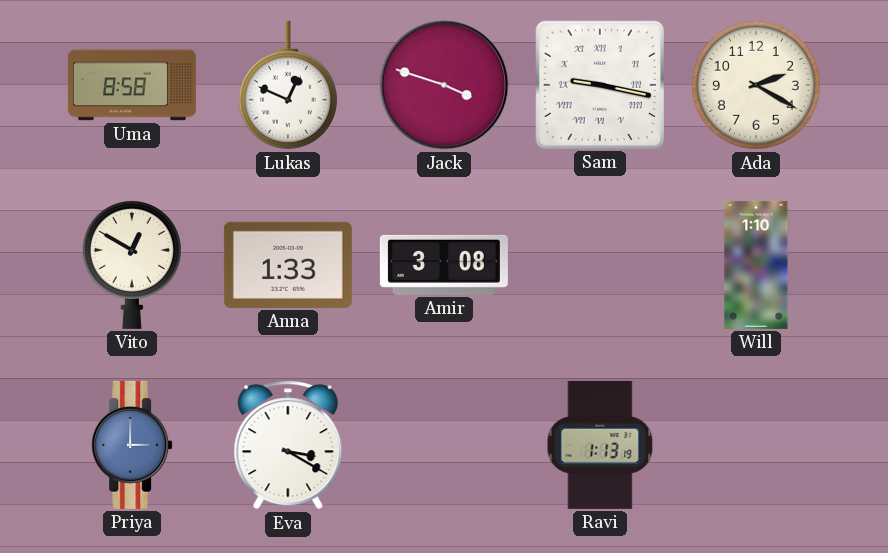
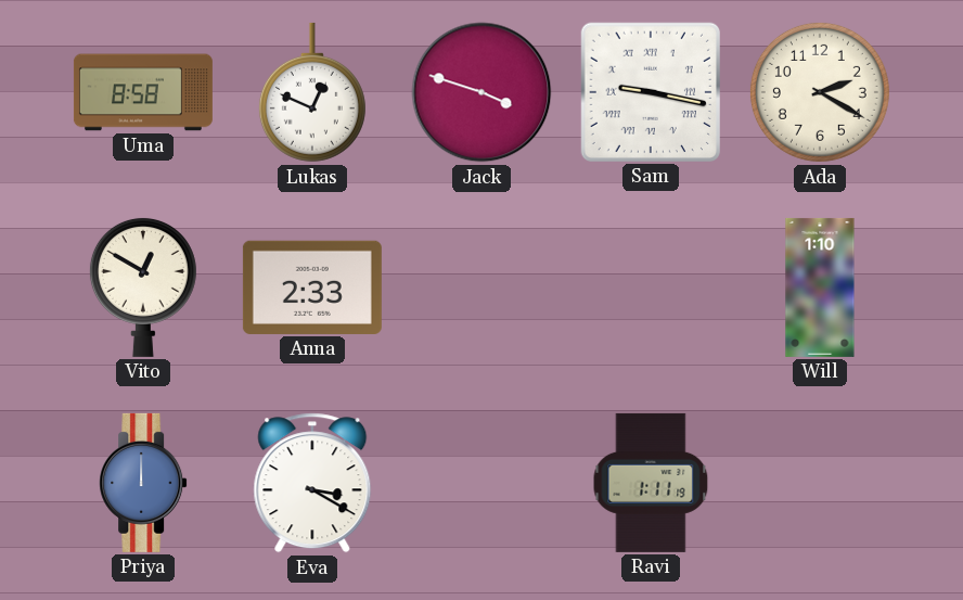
Anna: 1:33 -> 2:33 (312, 288)
Amir: 3:08 -> none (444, 265)
Priya: 3:00 -> 12:00 (143, 483)
Ravi: 1:13 -> 1:11 (651, 483)
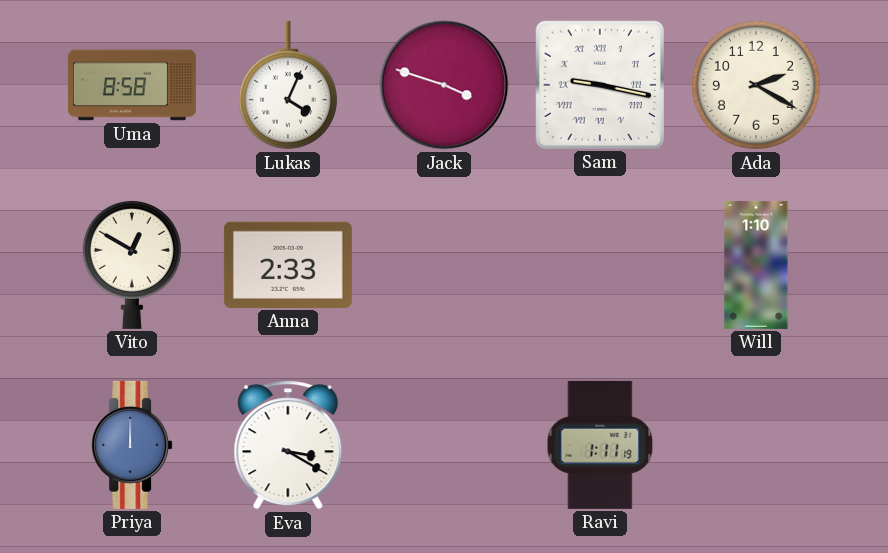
Lukas: 12:49 -> 4:04 (288, 85)
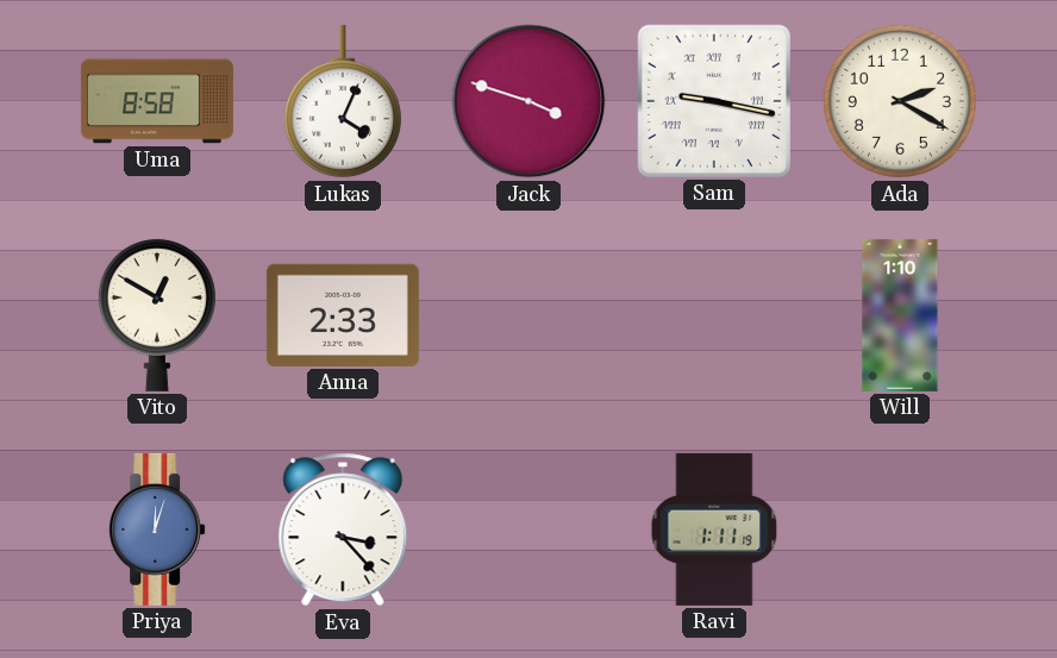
Priya: 12:00 -> 12:03 (157, 529)
Eva: 3:20 -> 3:23 (343, 529)
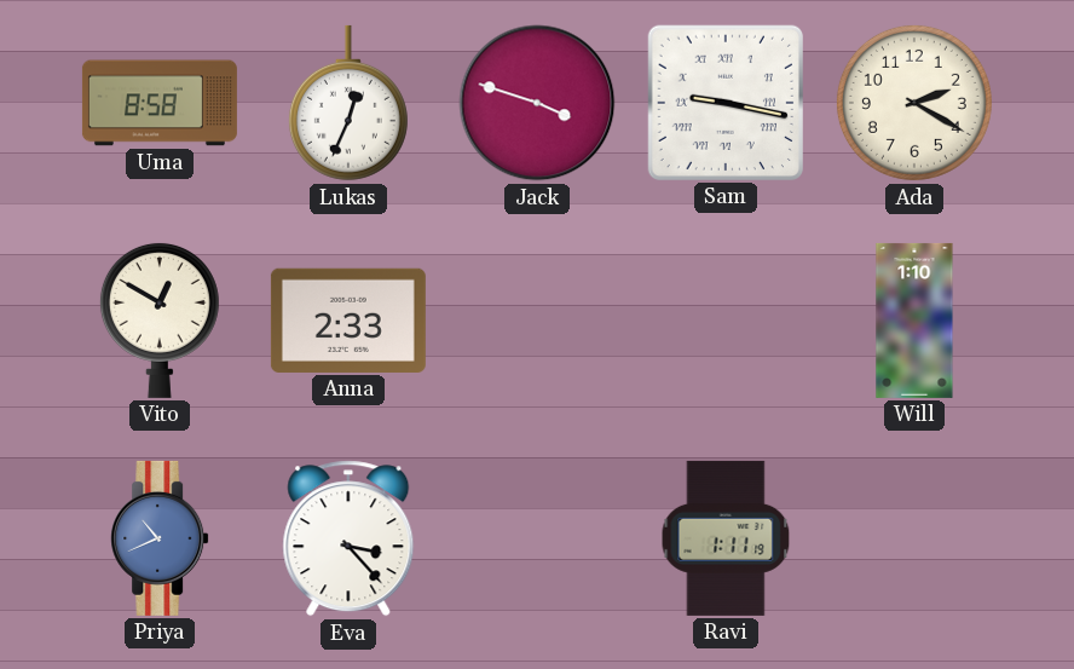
Lukas: 4:04 -> 12:34 (348, 103)
Priya: 12:03 -> 10:41 (160, 538)
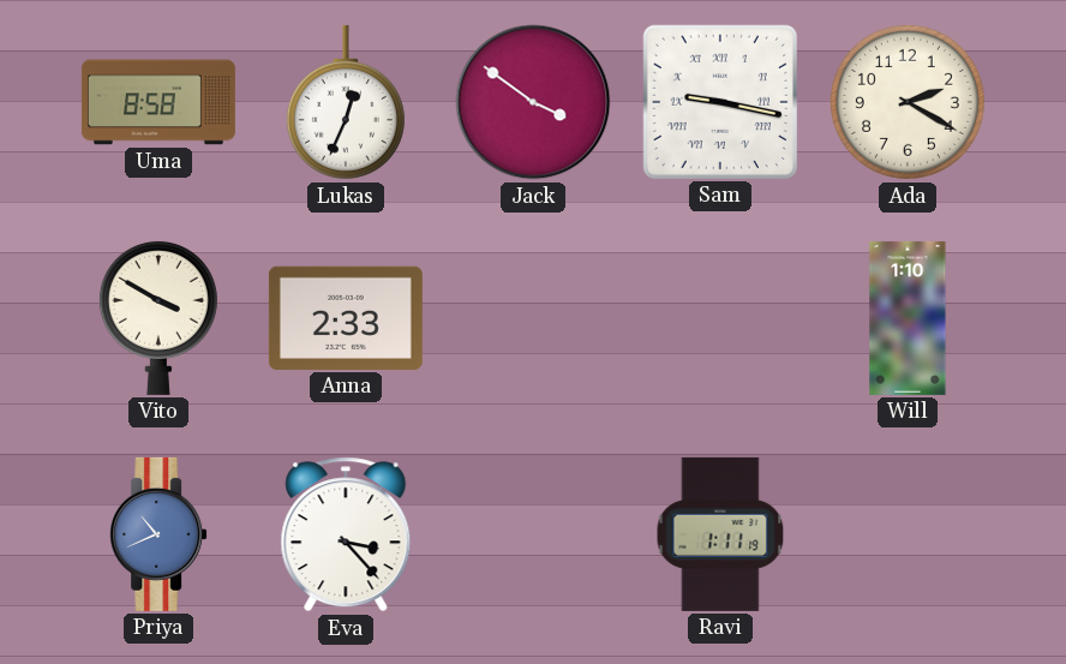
Jack: 3:48 -> 3:51 (533, 102)
Vito: 12:50 -> 3:50 (158, 317)
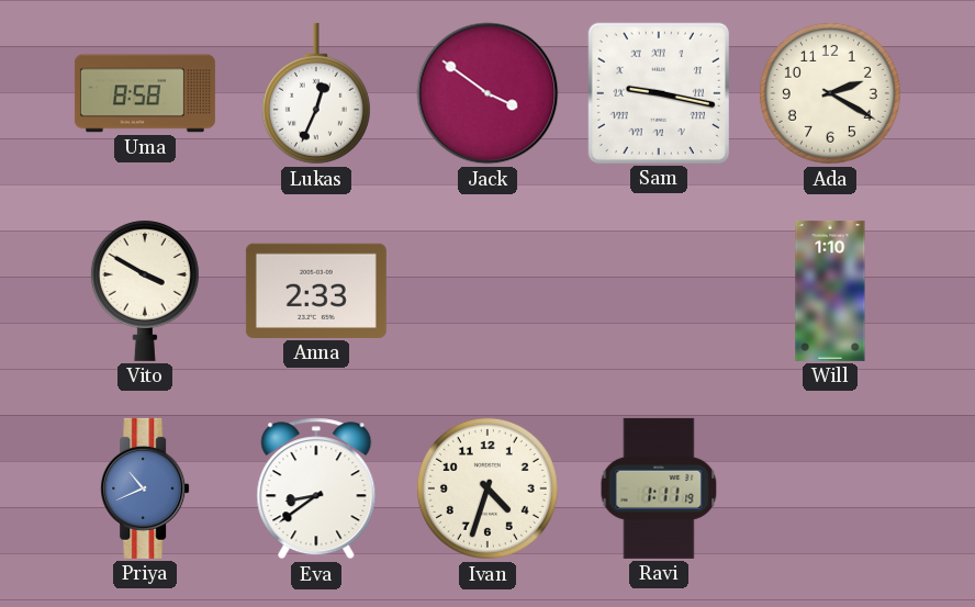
Eva: 3:23 -> 8:39 (316, 488)
Ivan: none -> 4:33 (487, 488)
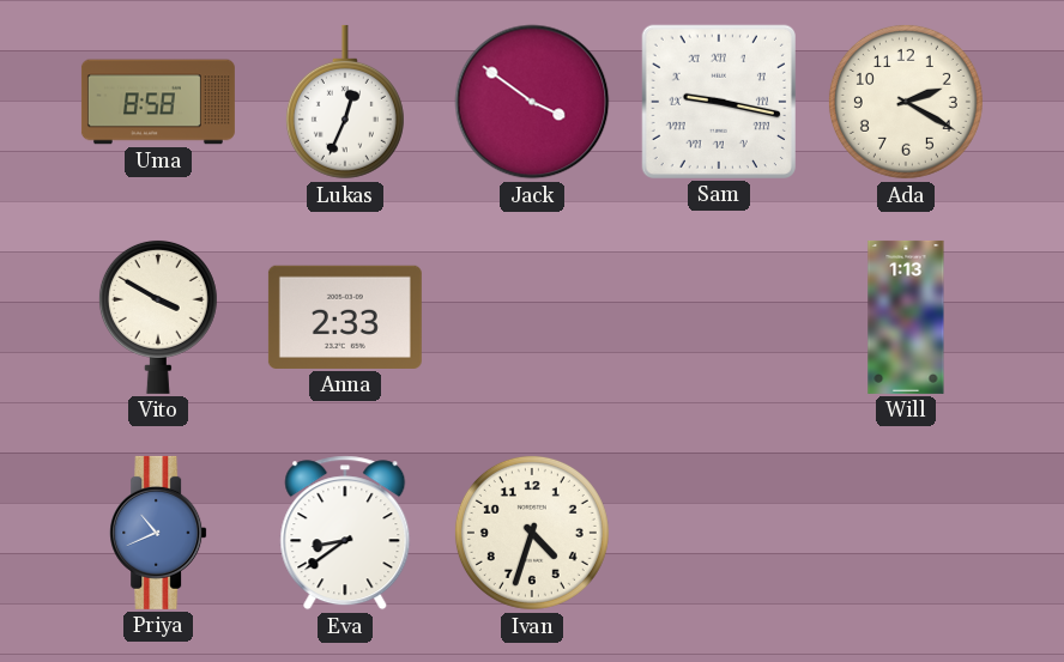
Will: 1:10 -> 1:13 (906, 317)
Ravi: 1:11 -> none (659, 488)
